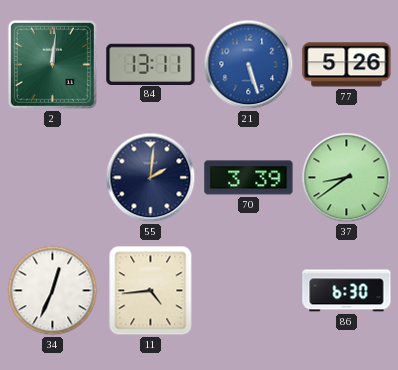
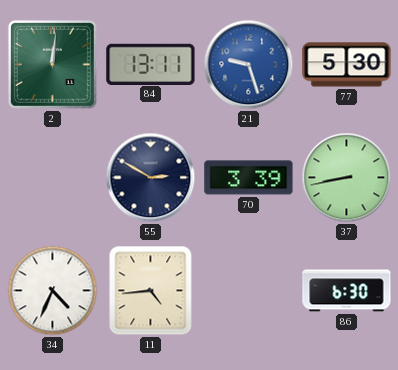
21: 5:27 -> 9:27 (249, 65)
77: 5:26 -> 5:30 (347, 65)
55: 2:01 -> 2:50 (151, 178)
37: 8:39 -> 8:43 (347, 178)
34: 12:34 -> 4:34 (53, 291)
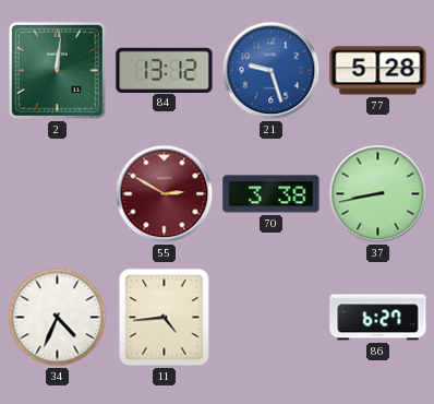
84: 13:11 -> 13:12 (165, 70)
77: 5:30 -> 5:28 (378, 71)
55 dial: navy -> burgundy (165, 194)
70: 3:39 -> 3:38 (272, 194)
86: 6:30 -> 6:27 (378, 318)
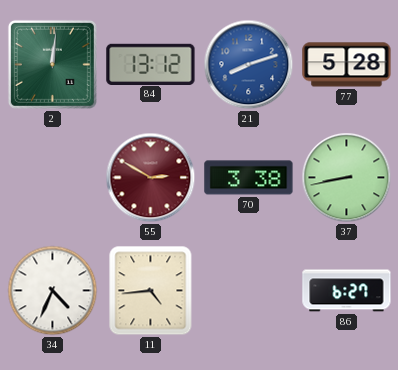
21: 9:27 -> 8:12 (249, 65)
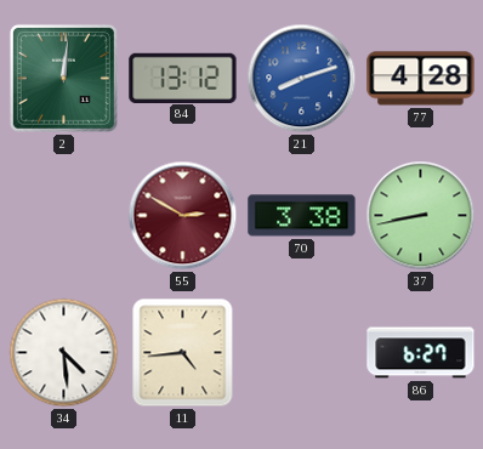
77: 5:28 -> 4:28 (421, 79)
34: 4:34 -> 4:29 (64, 353)
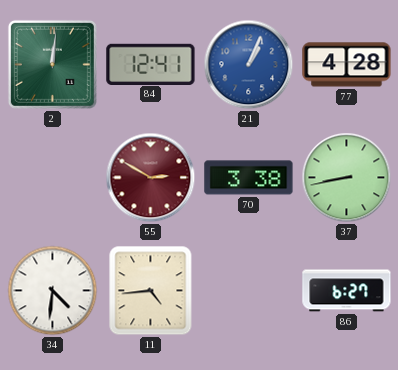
84: 13:12 -> 12:41 (151, 64)
21: 8:12 -> 1:04 (249, 65)
34: 4:29 -> 4:31 (53, 291)
